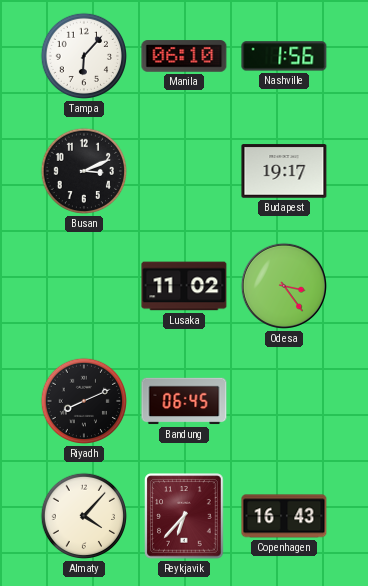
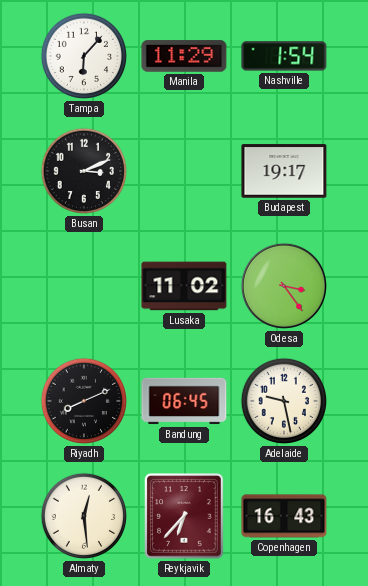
Manila: 06:10 -> 11:29 (184, 56)
Nashville: 1:56 -> 1:54 (284, 56)
Adelaide: none -> 9:28 (284, 401)
Almaty: 4:07 -> 12:29 (84, 516)
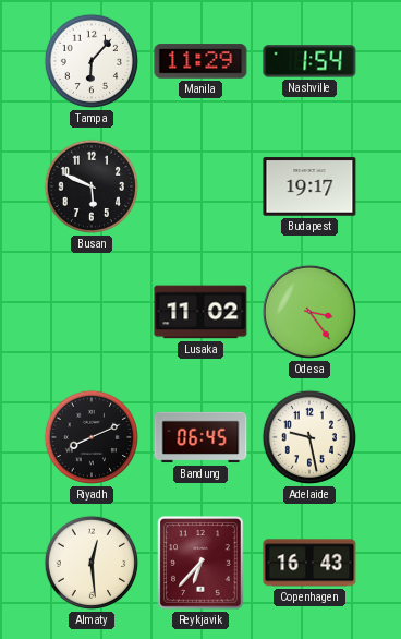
Busan: 3:11 -> 5:49 (92, 186)
